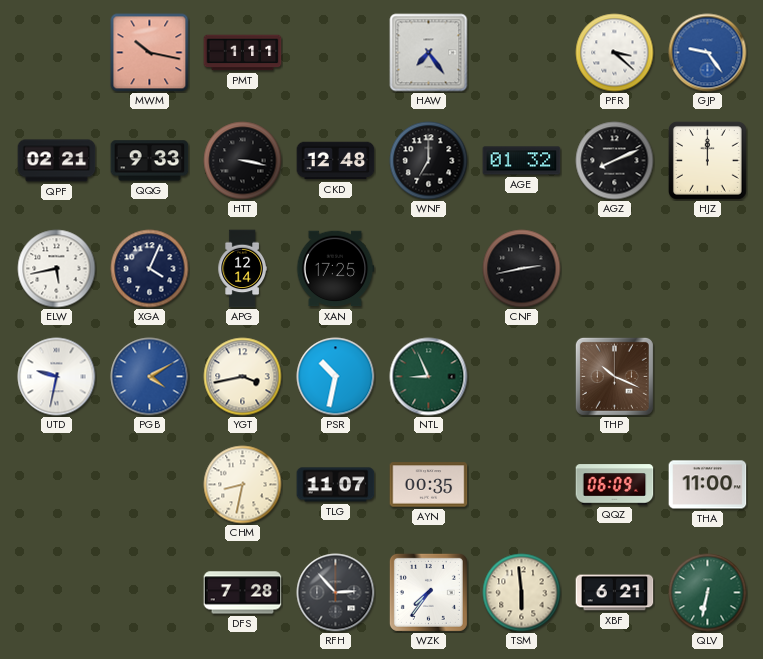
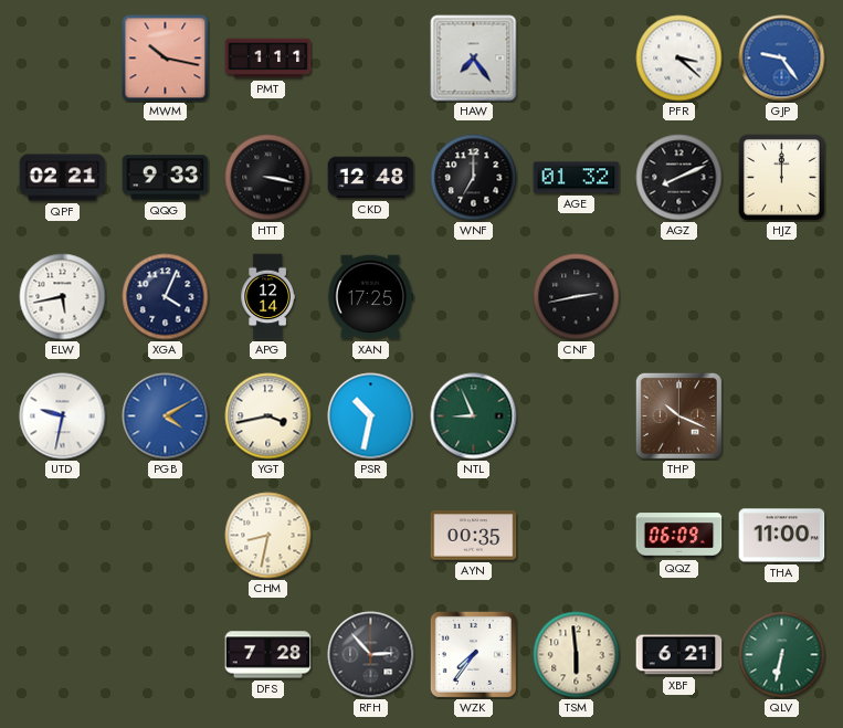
TLG: 11:07 -> none (336, 485)
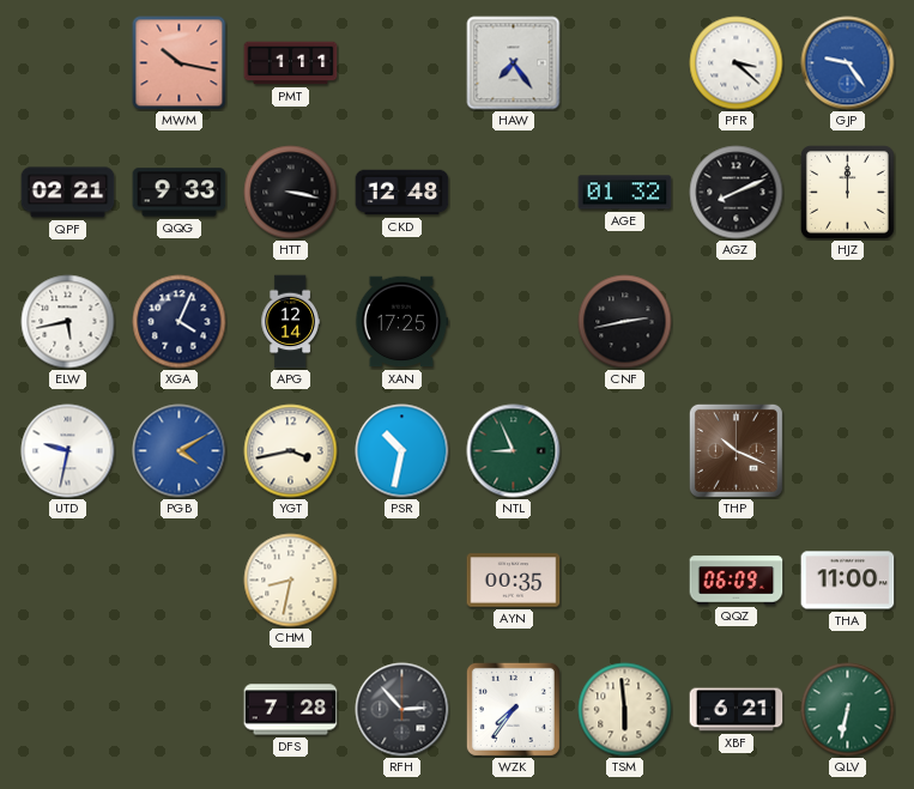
WNF: 7:00 -> none (474, 178)
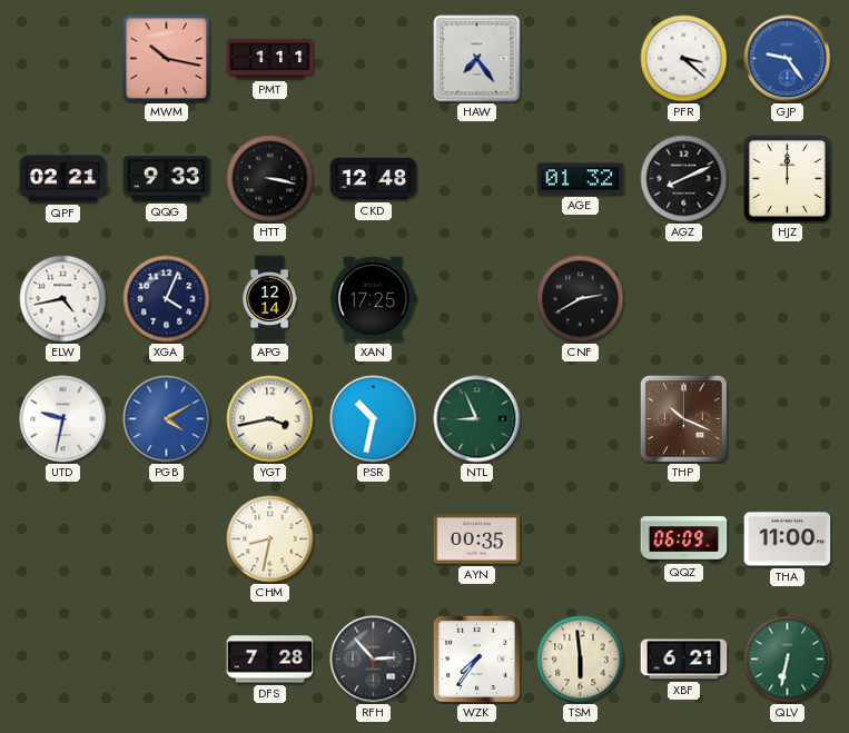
ELW: 5:43 -> 4:43 (63, 299)
CNF: 2:43 -> 2:40 (581, 299)
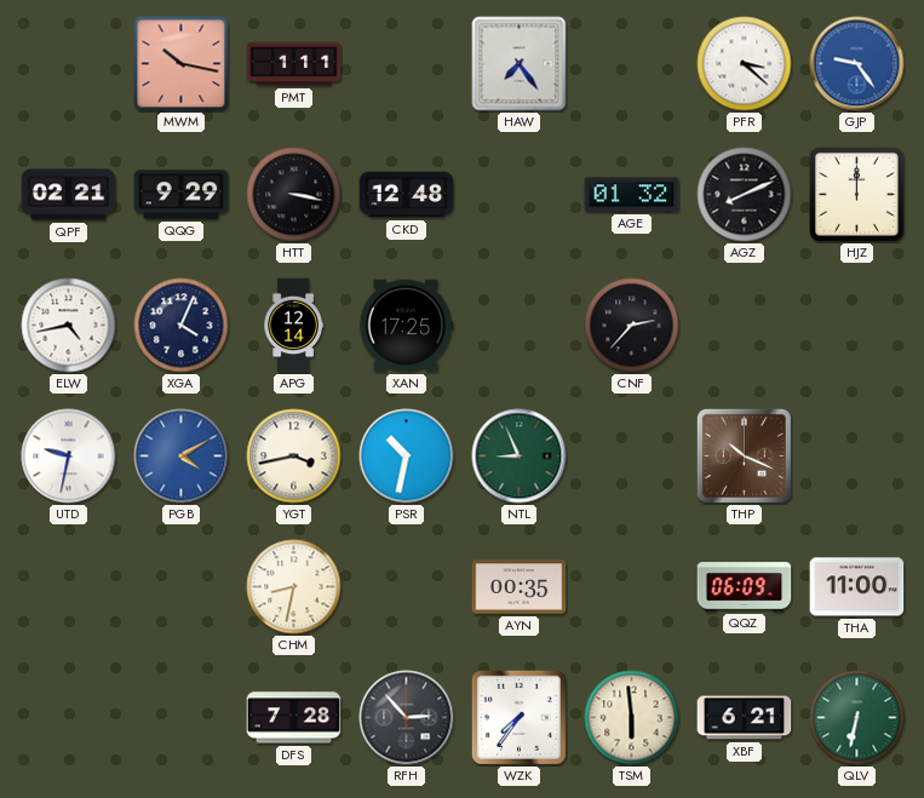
QQG: 9:33 -> 9:29 (182, 195)
CNF: 2:40 -> 2:37 (632, 326)
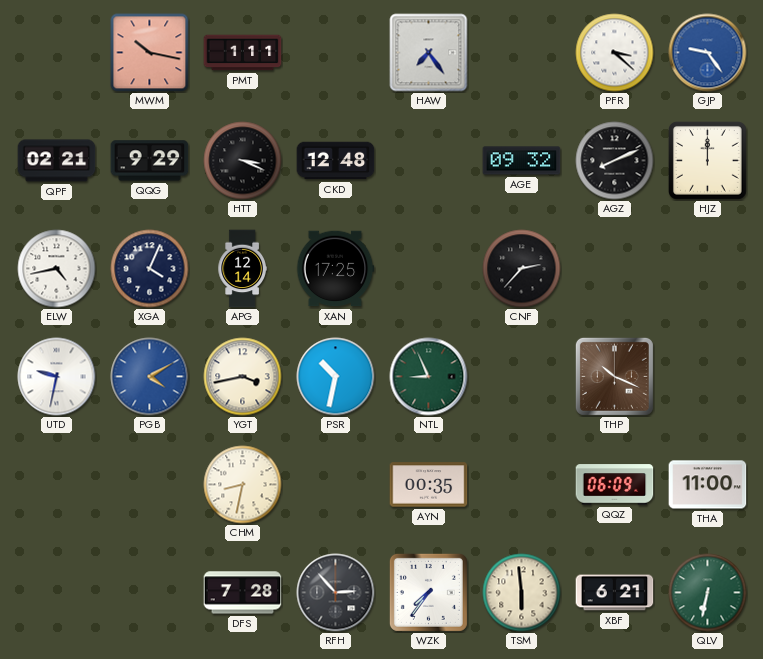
HTT: 3:17 -> 3:19 (243, 161)
AGE: 01:32 -> 09:32 (522, 161)
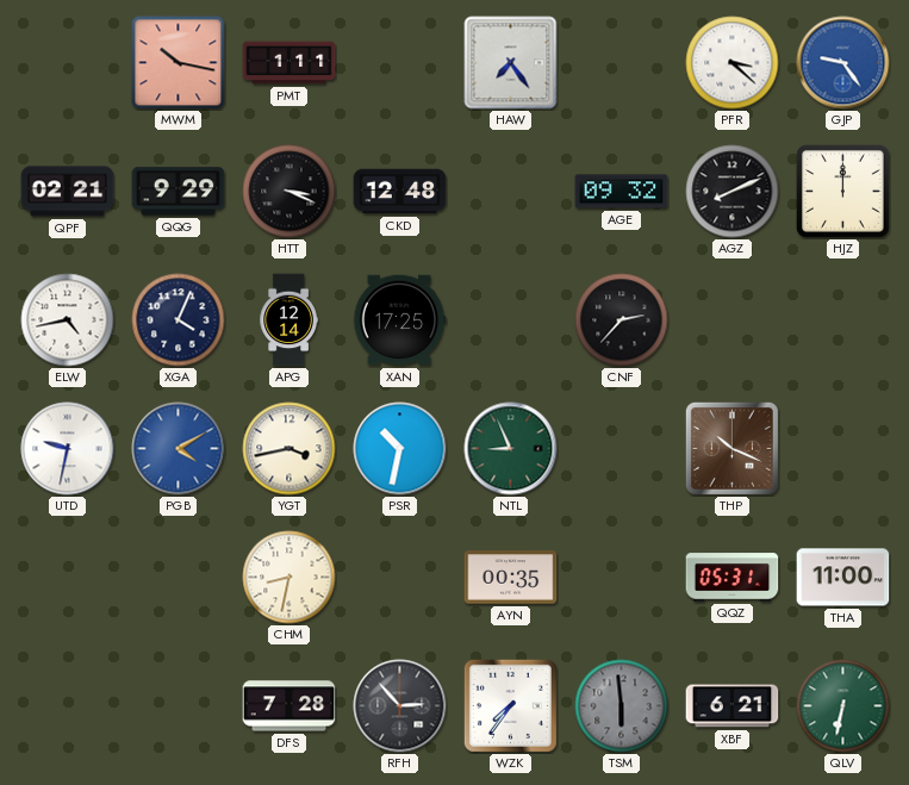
QQZ: 06:09 -> 05:31 (733, 578)
TSM dial: cream -> grey (622, 706)
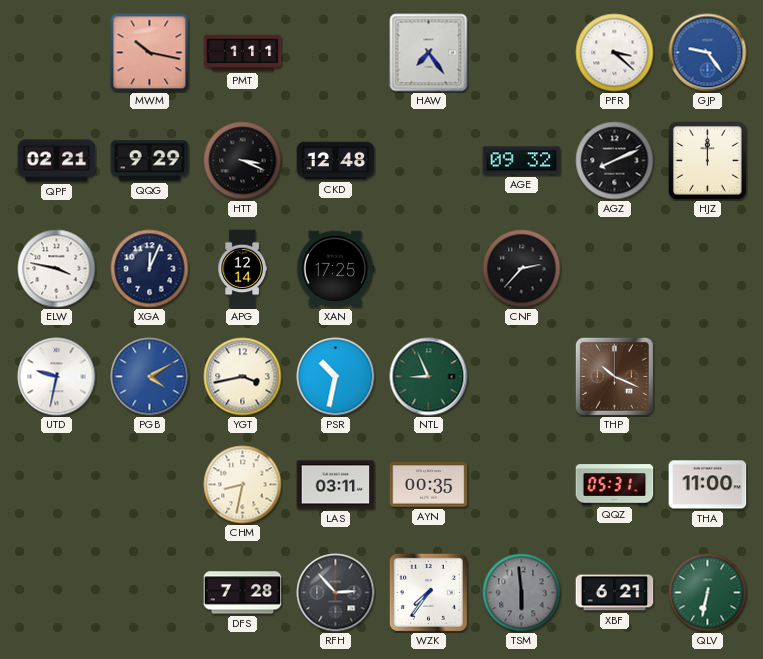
ELW: 4:43 -> 3:47 (57, 269)
XGA: 4:04 -> 12:04 (150, 269)
LAS: none -> 03:11 (336, 485)
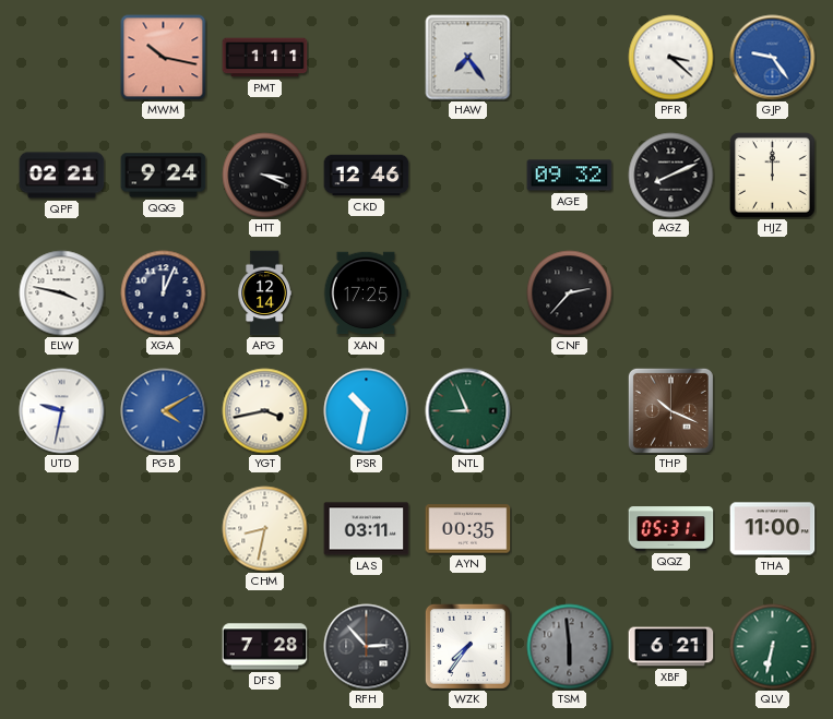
QQG: 9:29 -> 9:24 (164, 176)
CKD: 12:48 -> 12:46 (367, 176)
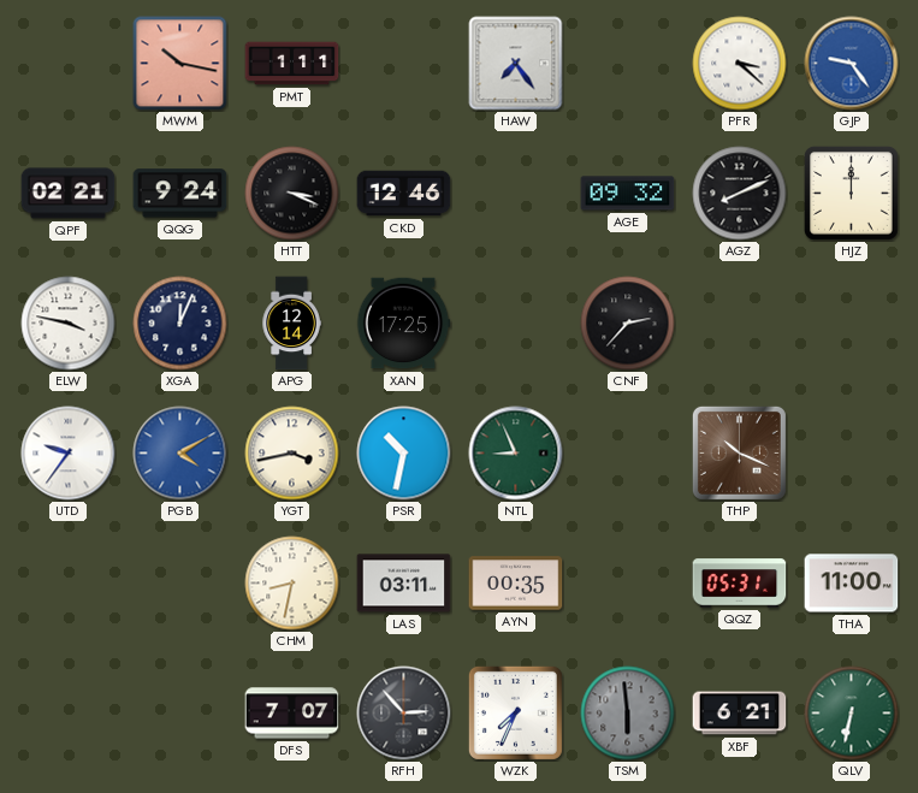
UTD: 9:32 -> 9:36 (69, 454)
DFS: 7:28 -> 7:07 (292, 714)
WZK: 7:36 -> 7:34 (515, 712)
